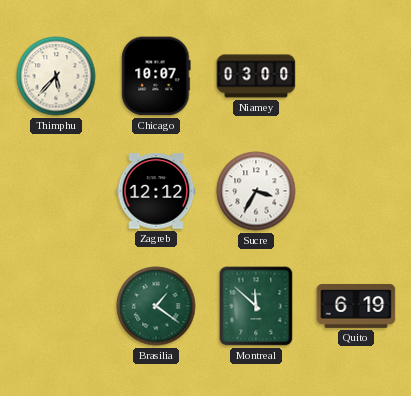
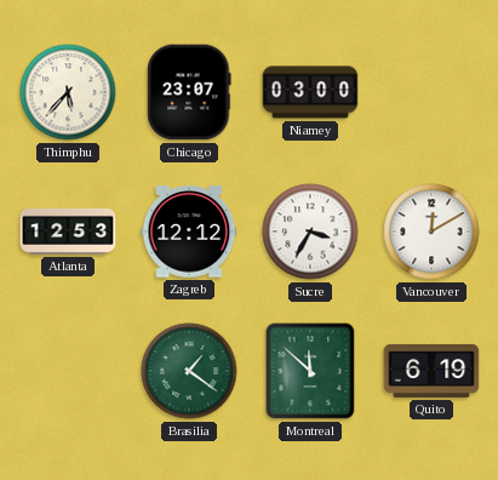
Chicago: 10:07 -> 23:07 (189, 92)
Atlanta: none -> 12:53 (68, 232)
Vancouver: none -> 12:10 (431, 232)
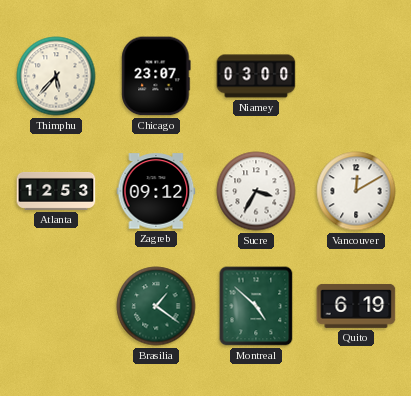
Zagreb: 12:12 -> 09:12 (156, 191)
Montreal: 11:52 -> 4:52 (256, 306)
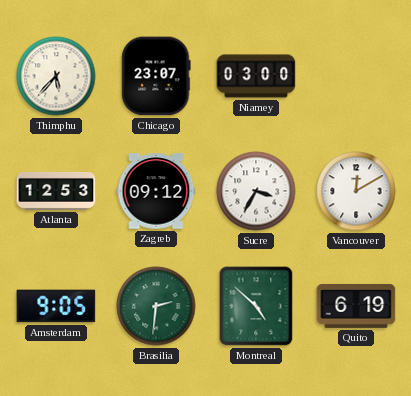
Amsterdam: none -> 9:05 (56, 306)
Brasilia: 1:21 -> 2:31 (156, 306)
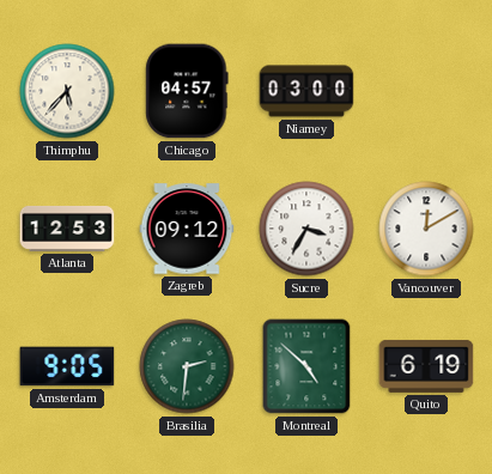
Chicago: 23:07 -> 04:57 (187, 91)
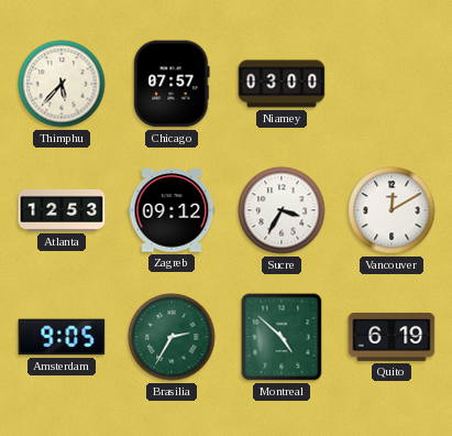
Chicago: 04:57 -> 07:57 (172, 84)
Brasilia: 2:31 -> 2:35 (172, 337)
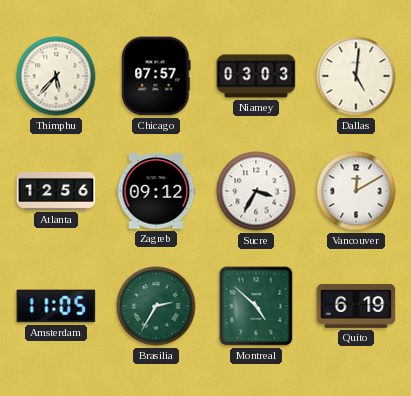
Niamey: 03:00 -> 03:03 (256, 76)
Dallas: none -> 5:01 (356, 76)
Atlanta: 12:53 -> 12:56 (56, 191)
Amsterdam: 9:05 -> 11:05 (56, 306)
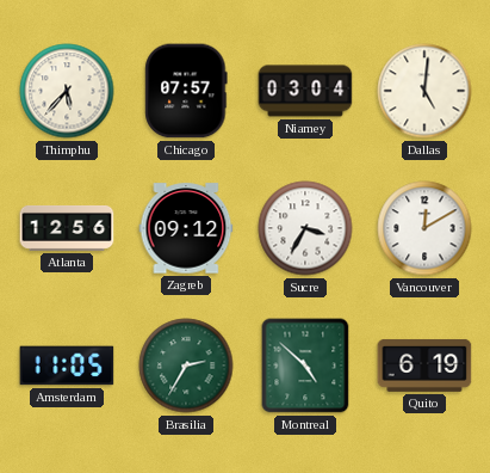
Niamey: 03:03 -> 03:04 (305, 91)
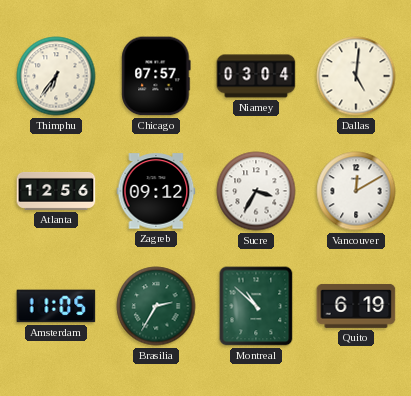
Thimphu: 5:37 -> 6:36 (56, 76)
Montreal: 4:52 -> 10:52 (256, 306)
